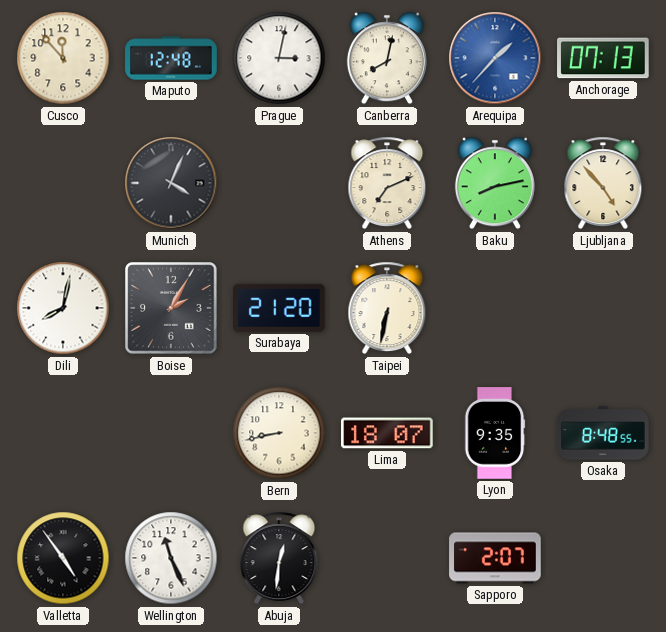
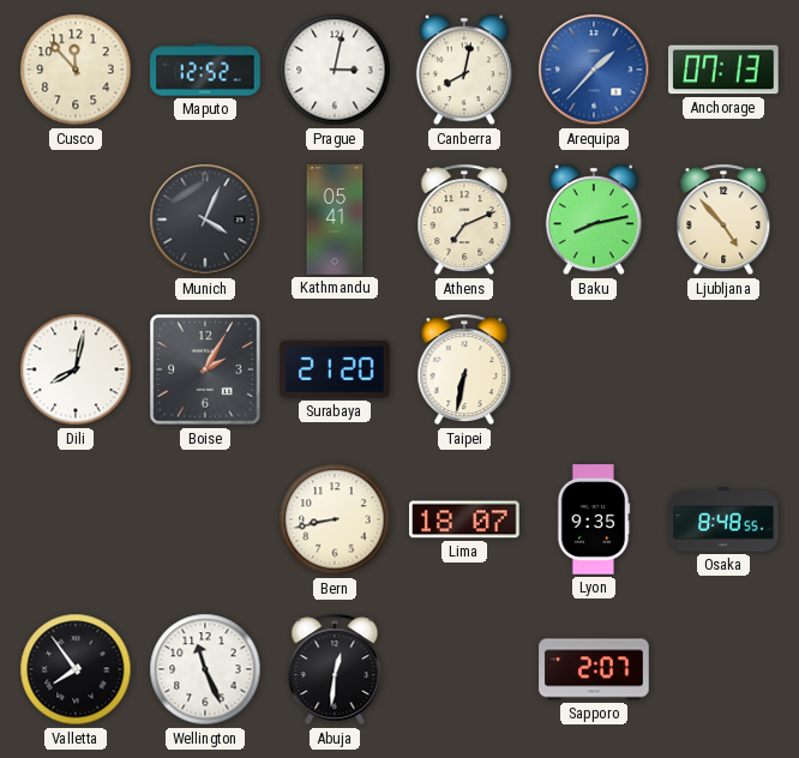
Maputo: 12:48 -> 12:52 (205, 70)
Kathmandu: none -> 05:41 (335, 219)
Valletta: 4:54 -> 7:54 (76, 669)
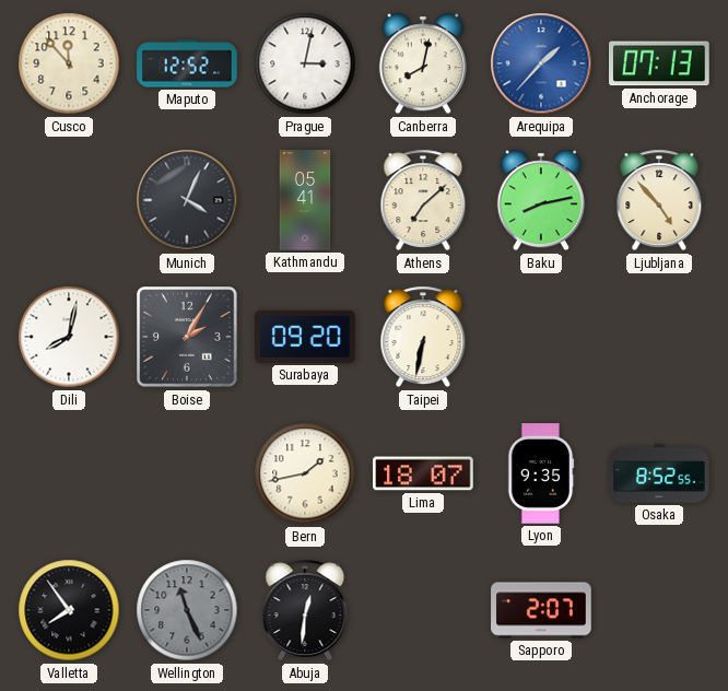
Athens: 7:11 -> 7:08 (423, 200)
Surabaya: 21:20 -> 09:20 (306, 337)
Bern: 8:43 -> 1:43 (305, 473)
Osaka: 8:48 -> 8:52 (659, 473)
Wellington dial: white -> grey (187, 610)
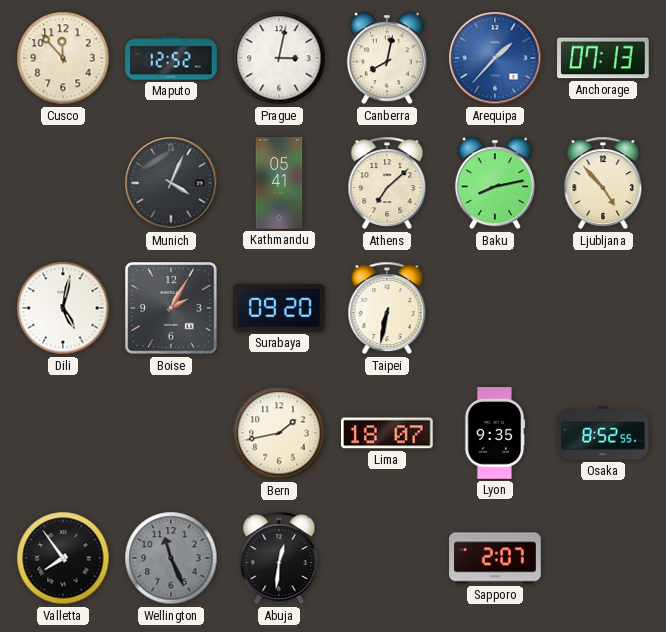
Dili: 8:02 -> 5:02 (63, 308)
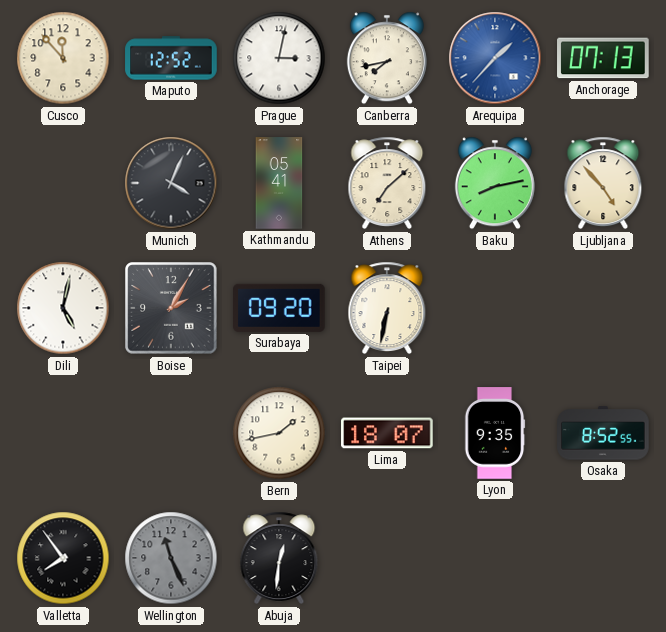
Canberra: 8:02 -> 7:43 (387, 58)
Sapporo: 2:07 -> none (495, 558)
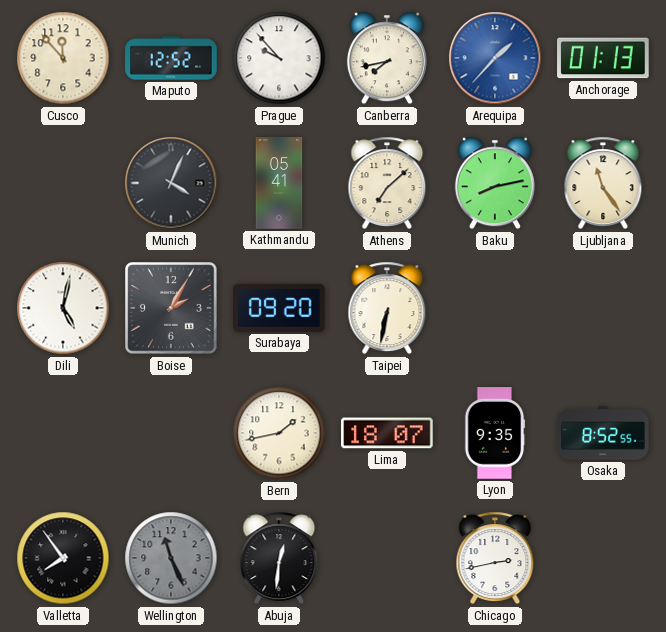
Prague: 3:02 -> 9:53 (279, 58)
Anchorage: 07:13 -> 01:13 (603, 58)
Ljubljana: 4:53 -> 11:24 (603, 183)
Chicago: none -> 2:43 (495, 558)
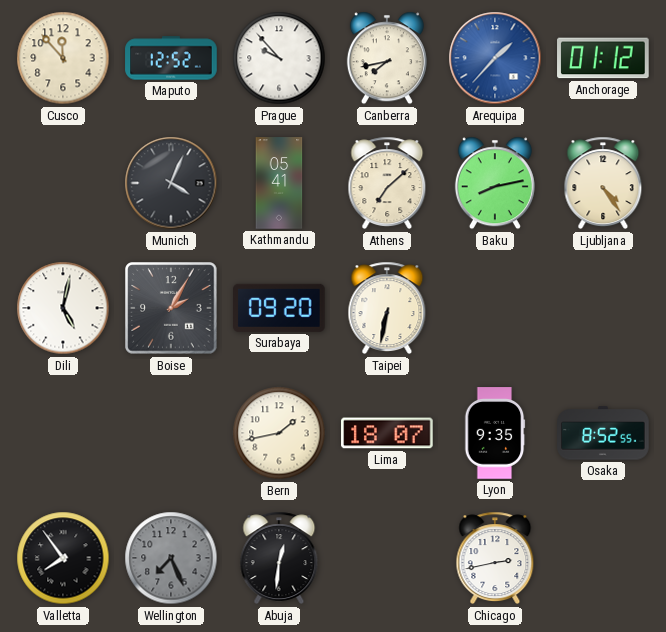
Anchorage: 01:13 -> 01:12 (603, 58)
Ljubljana: 11:24 -> 4:24 (603, 183)
Wellington: 11:26 -> 7:26 (171, 558)
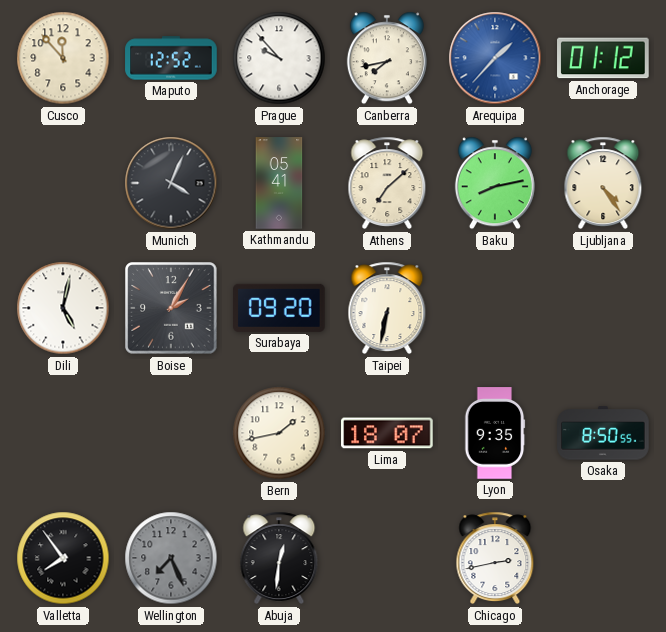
Osaka: 8:52 -> 8:50 (603, 433)
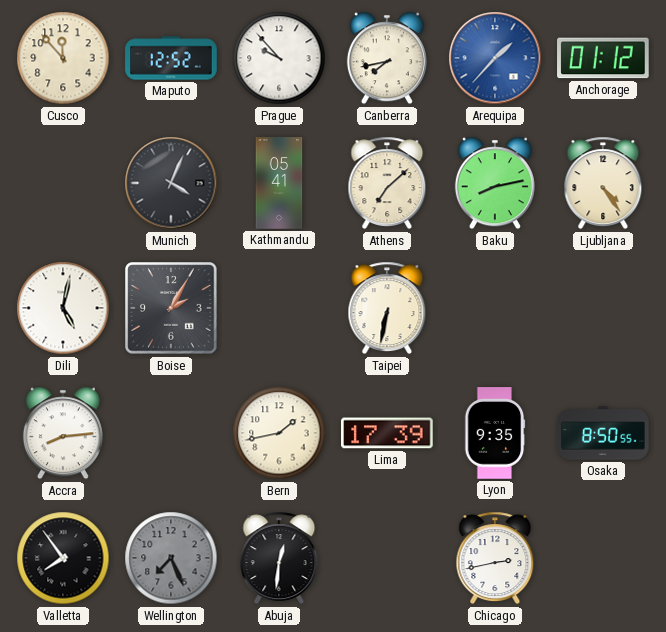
Surabaya: 09:20 -> none (280, 308)
Accra: none -> 8:14 (63, 433)
Lima: 18:07 -> 17:39 (387, 433)
